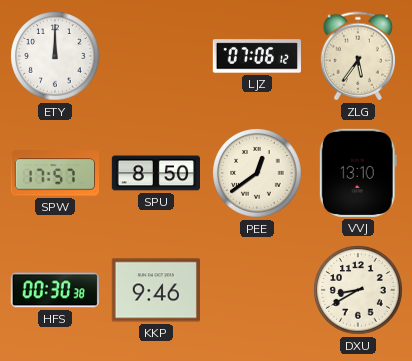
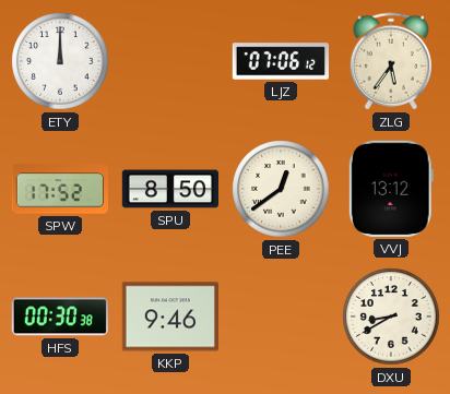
SPW: 17:57 -> 17:52 (59, 189)
VVJ: 13:10 -> 13:12 (391, 189)
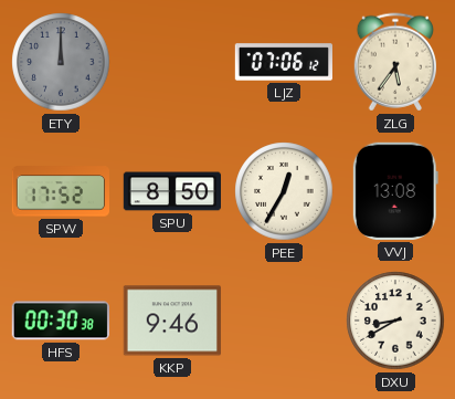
ETY dial: white -> grey (61, 62)
PEE: 12:39 -> 12:35 (284, 191)
VVJ: 13:12 -> 13:08 (395, 191)
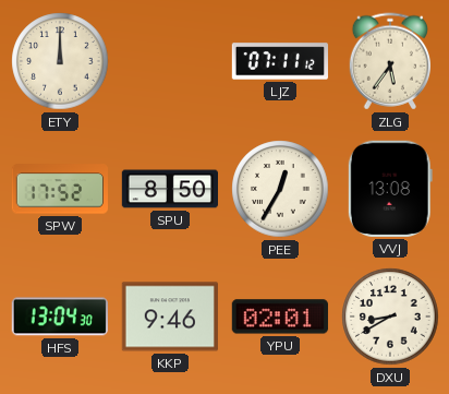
ETY dial: grey -> cream (60, 61)
LJZ: 07:06 -> 07:11 (279, 61)
HFS: 00:30 -> 13:04 (60, 317)
YPU: none -> 02:01 (280, 317)
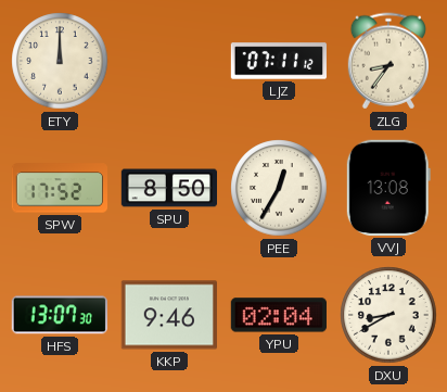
ZLG: 5:36 -> 8:36 (387, 61)
HFS: 13:04 -> 13:07 (60, 315)
YPU: 02:01 -> 02:04 (279, 315)
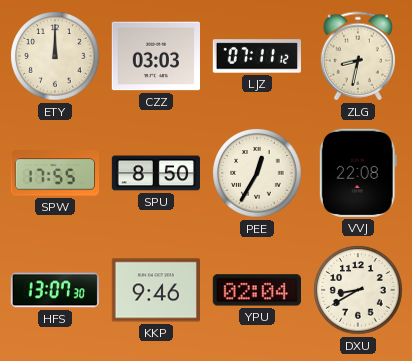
CZZ: none -> 03:03 (155, 56)
ZLG: 8:36 -> 8:32 (357, 56)
SPW: 17:52 -> 17:55 (54, 173)
VVJ: 13:08 -> 22:08 (358, 173)
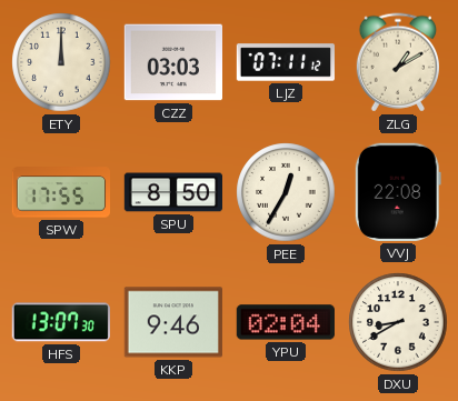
ZLG: 8:32 -> 1:10 (397, 62)
